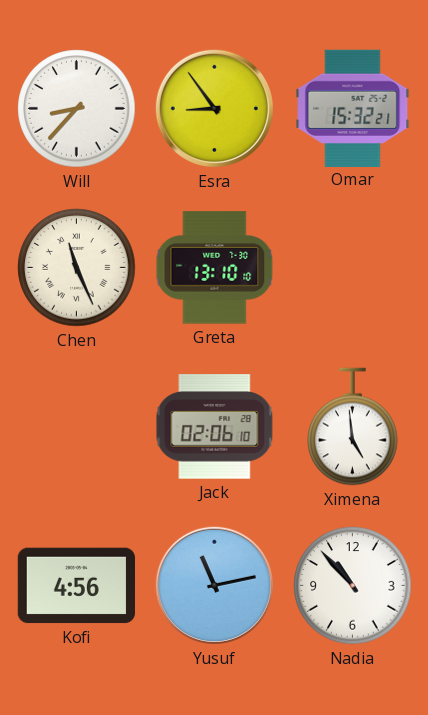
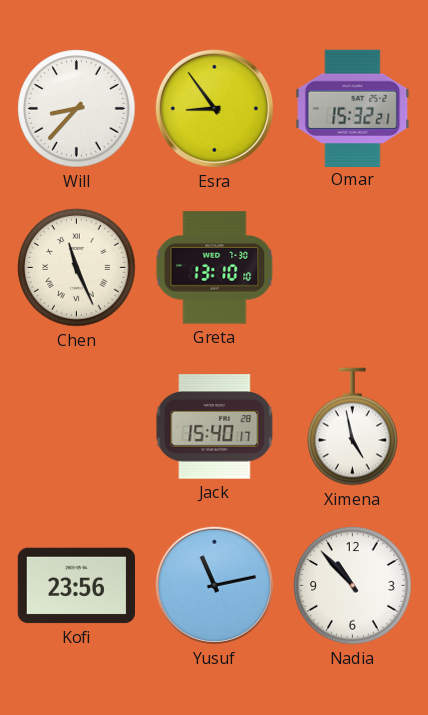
Jack: 02:06 -> 15:40 (215, 427)
Ximena: 4:59 -> 4:58 (353, 427)
Kofi: 4:56 -> 23:56 (76, 586)
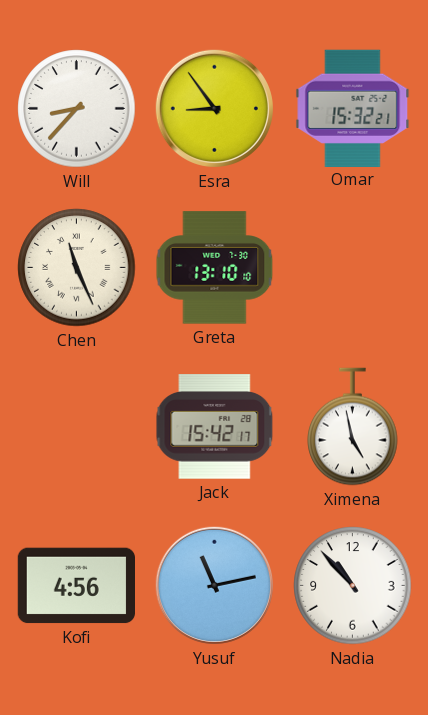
Jack: 15:40 -> 15:42 (215, 427)
Kofi: 23:56 -> 4:56 (76, 586)
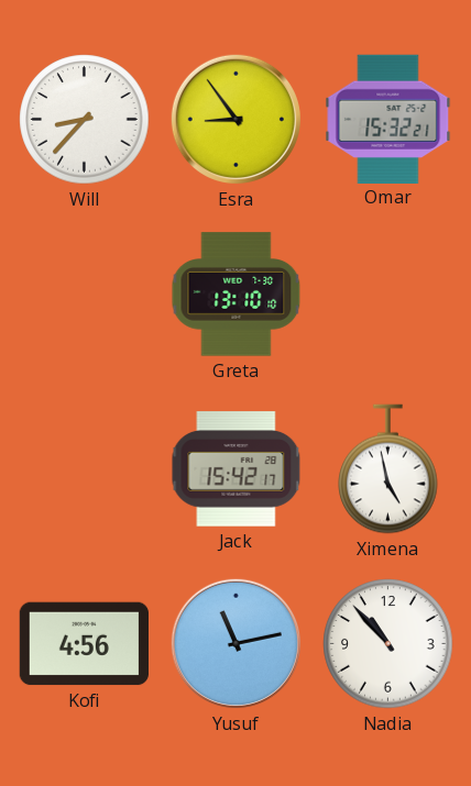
Chen: 11:26 -> none (77, 268)
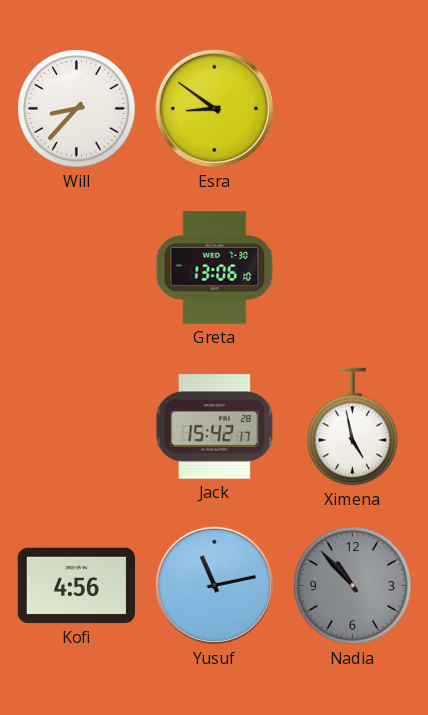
Esra: 8:54 -> 8:51 (214, 108)
Omar: 15:32 -> none (388, 119)
Greta: 13:10 -> 13:06 (215, 268)
Nadia dial: white -> grey (353, 586)
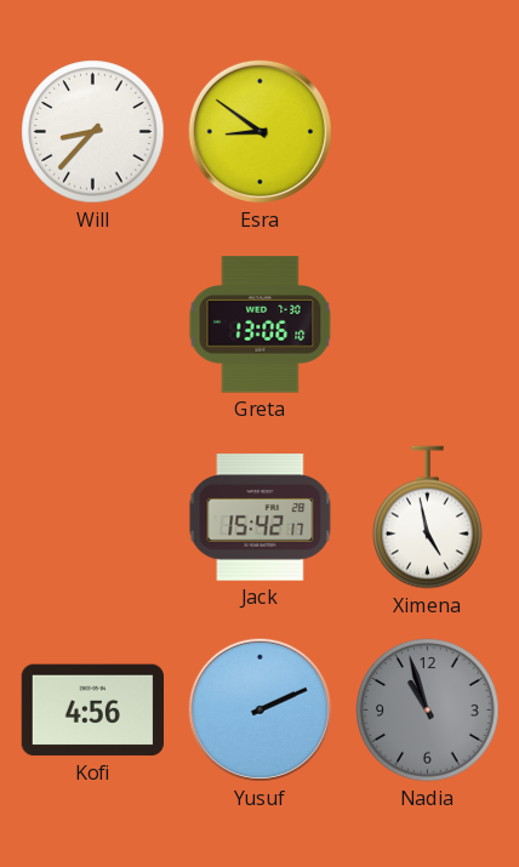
Yusuf: 11:13 -> 2:11 (259, 709)
Nadia: 10:53 -> 10:57 (428, 711)
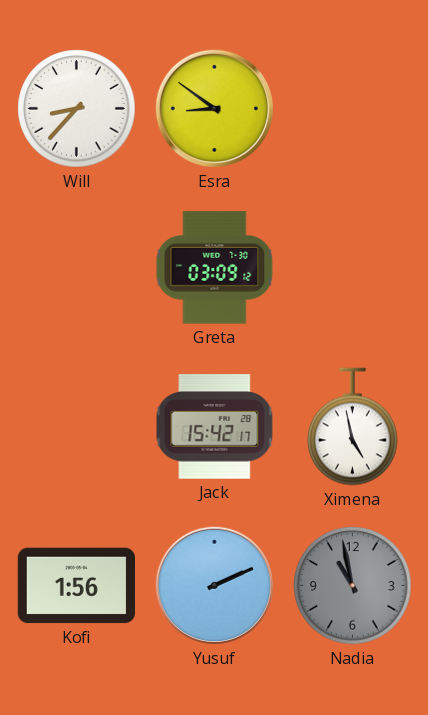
Greta: 13:06 -> 03:09 (215, 268)
Kofi: 4:56 -> 1:56 (76, 586)
Nadia: 10:57 -> 10:58 (353, 586)
